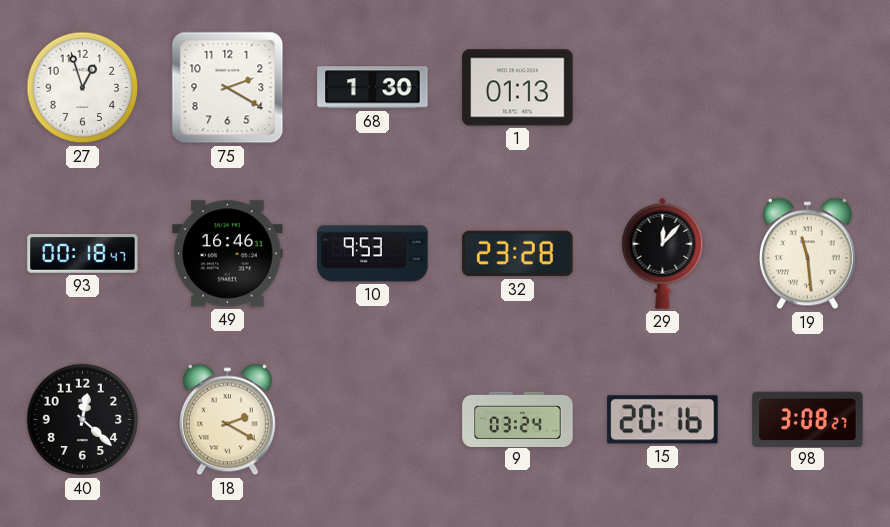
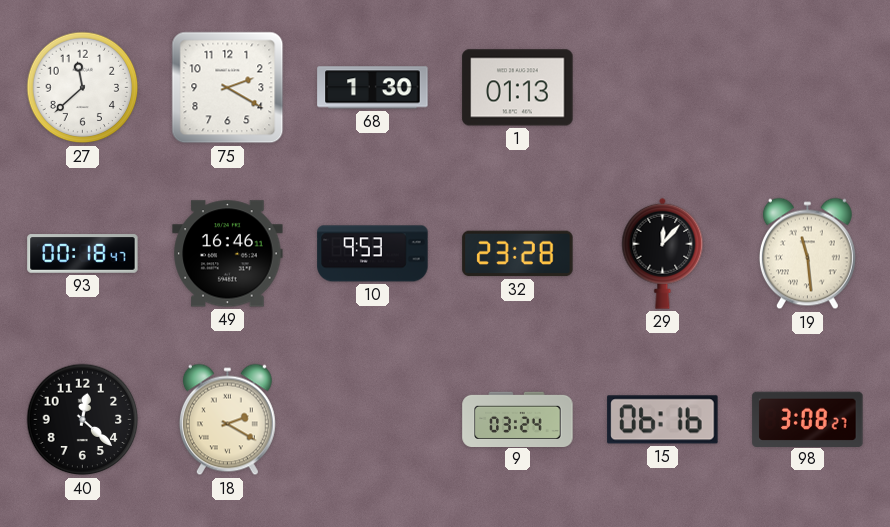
27: 12:57 -> 11:38 (83, 88)
15: 20:16 -> 06:16 (663, 420)
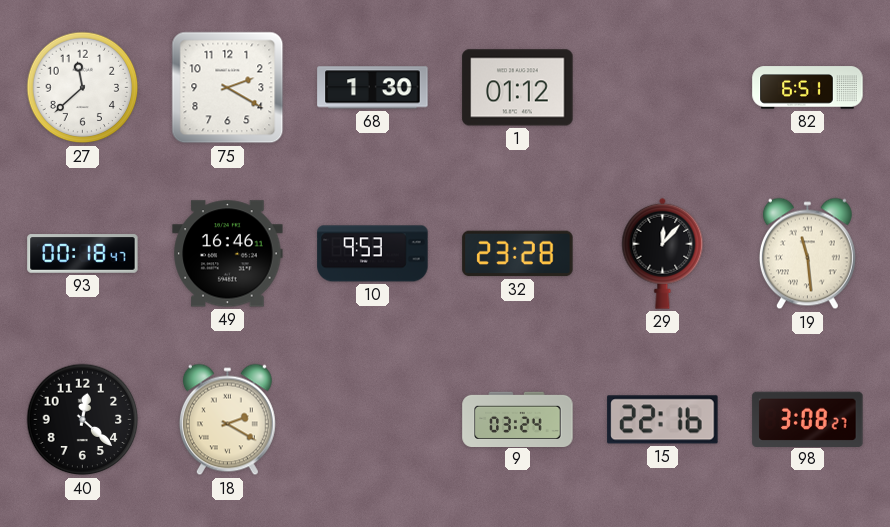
1: 01:13 -> 01:12 (518, 88)
82: none -> 6:51 (808, 88)
15: 06:16 -> 22:16 (663, 420)
